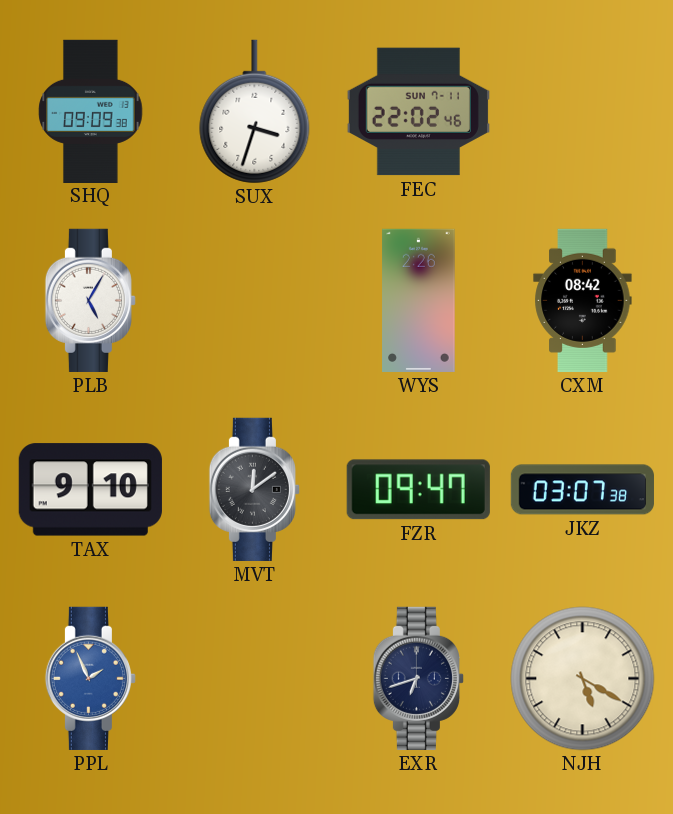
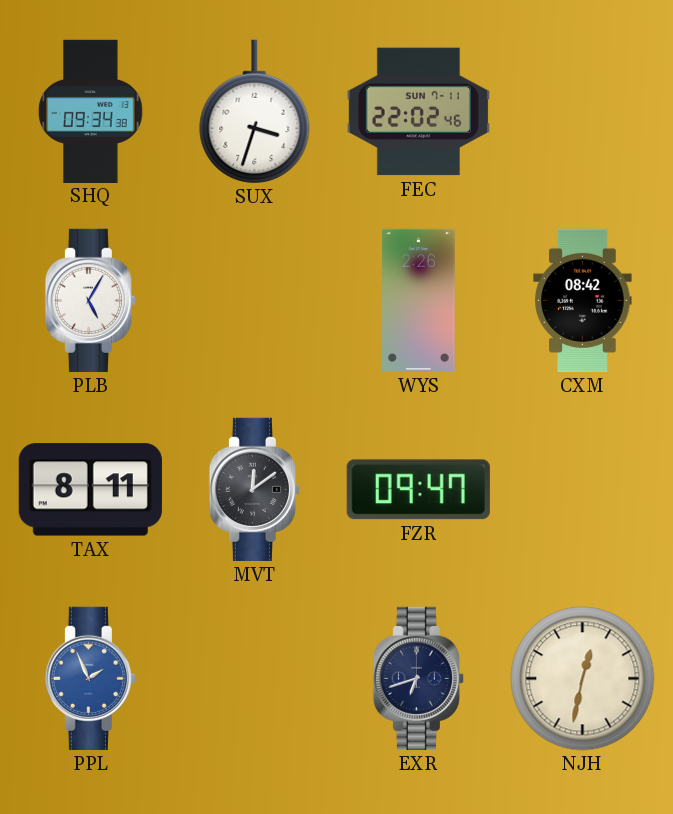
SHQ: 09:09 -> 09:34 (91, 111)
TAX: 9:10 -> 8:11 (90, 490)
JKZ: 03:07 -> none (582, 490)
NJH: 5:20 -> 12:32 (583, 679)
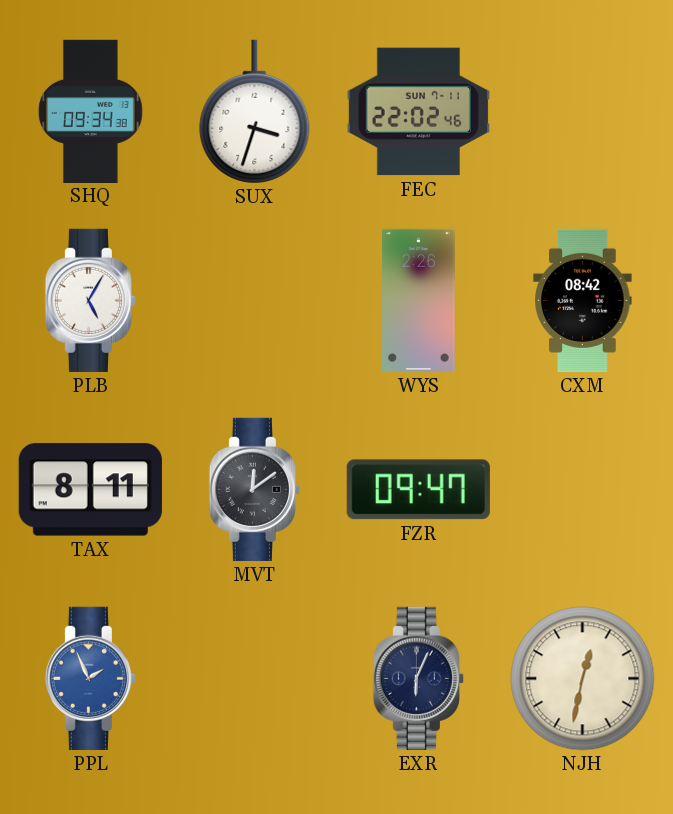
EXR: 6:42 -> 6:04 (418, 678)
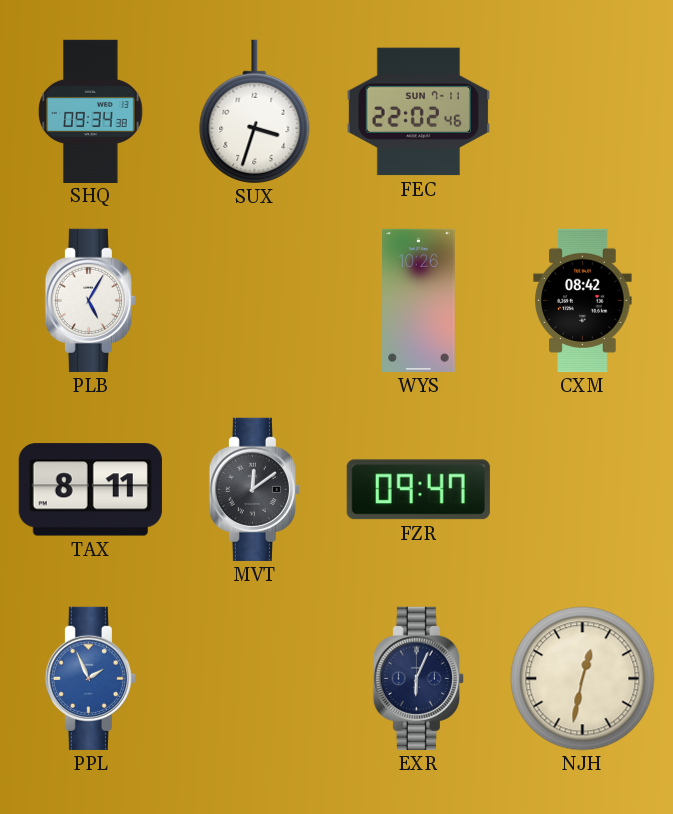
WYS: 2:26 -> 10:26 (419, 300)
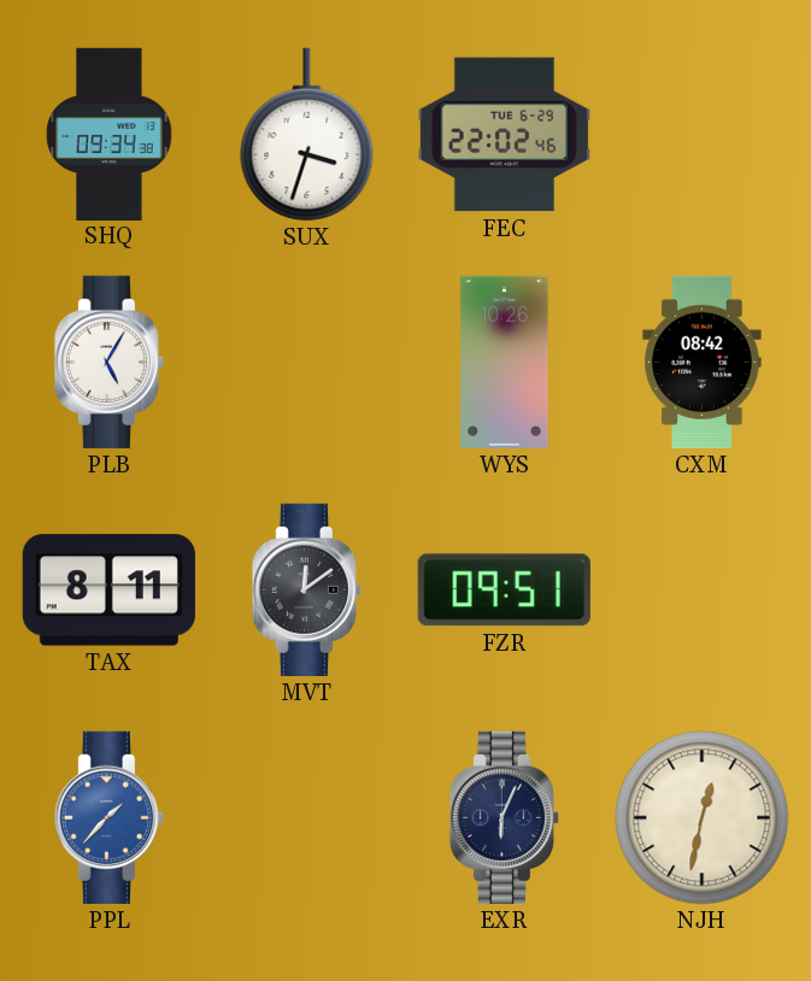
FEC date: SUN 7-11 -> TUE 6-29 (504, 135)
FZR: 09:47 -> 09:51 (504, 591)
PPL: 1:56 -> 1:37 (108, 817)
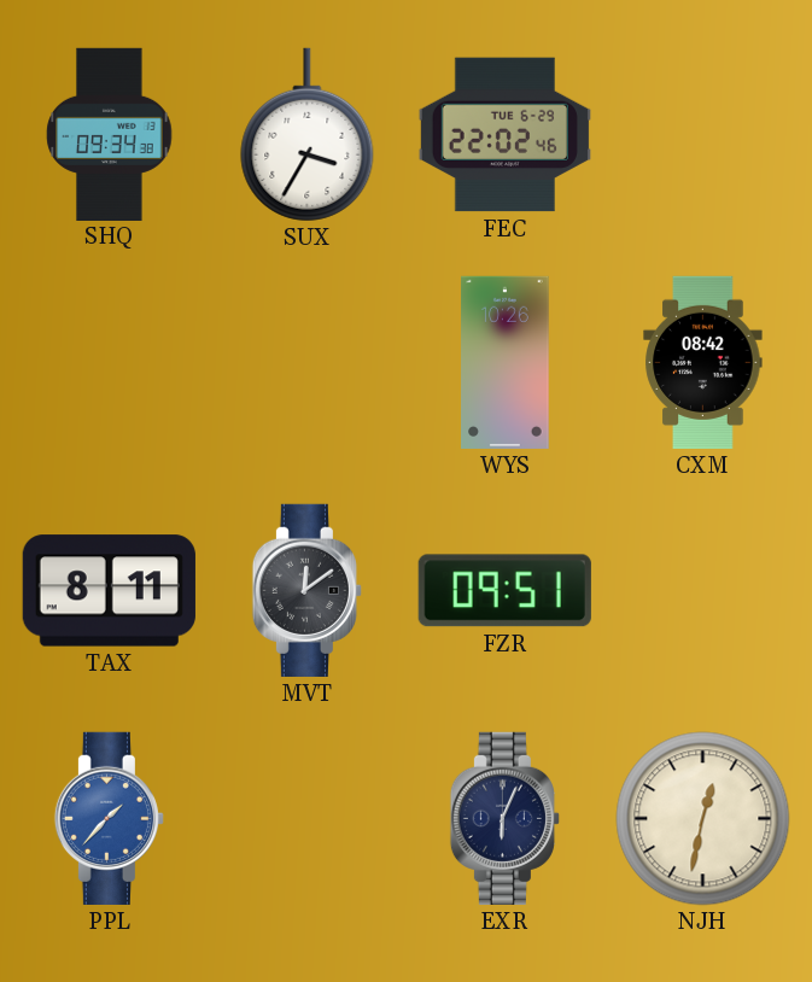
SUX: 3:33 -> 3:35 (308, 135)
PLB: 5:05 -> none (108, 362)
